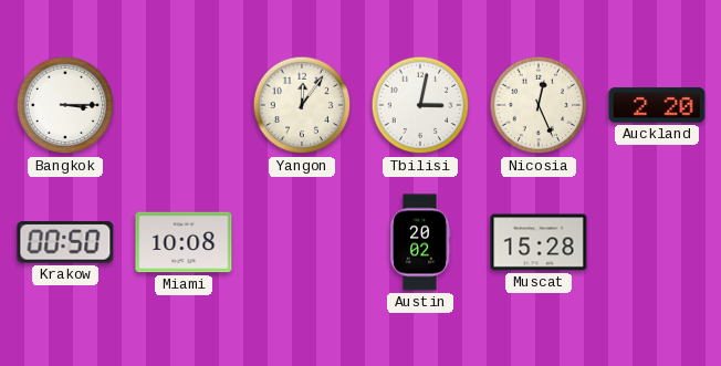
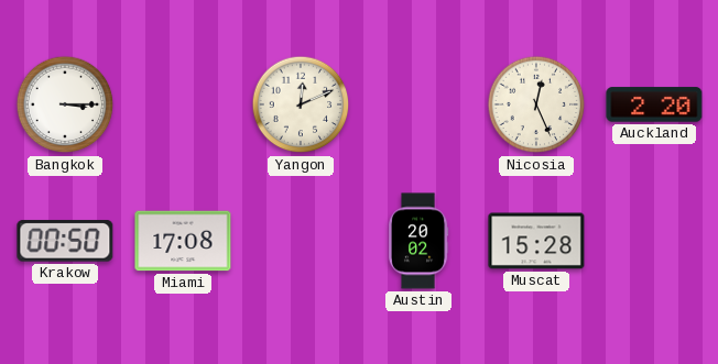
Yangon: 12:06 -> 12:11 (301, 104)
Tbilisi: 3:02 -> none (420, 105)
Miami: 10:08 -> 17:08 (183, 241)
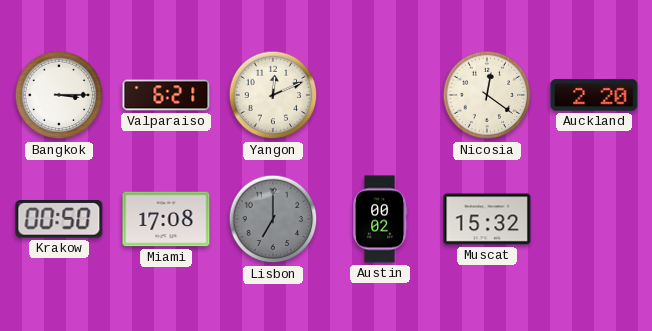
Valparaiso: none -> 6:21 (166, 95)
Nicosia: 12:26 -> 12:21 (487, 95)
Lisbon: none -> 7:00 (273, 219)
Austin: 20:02 -> 00:02 (380, 219)
Muscat: 15:28 -> 15:32 (487, 219)
